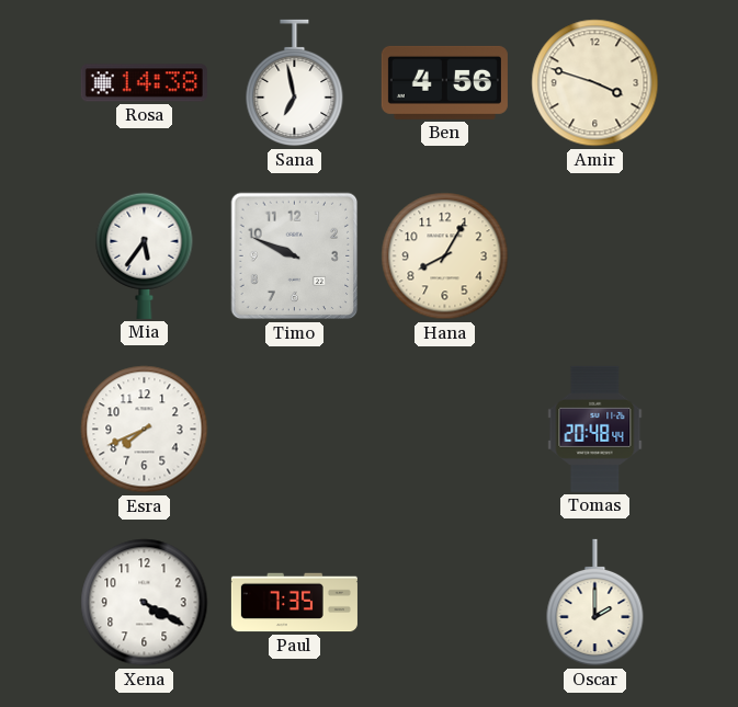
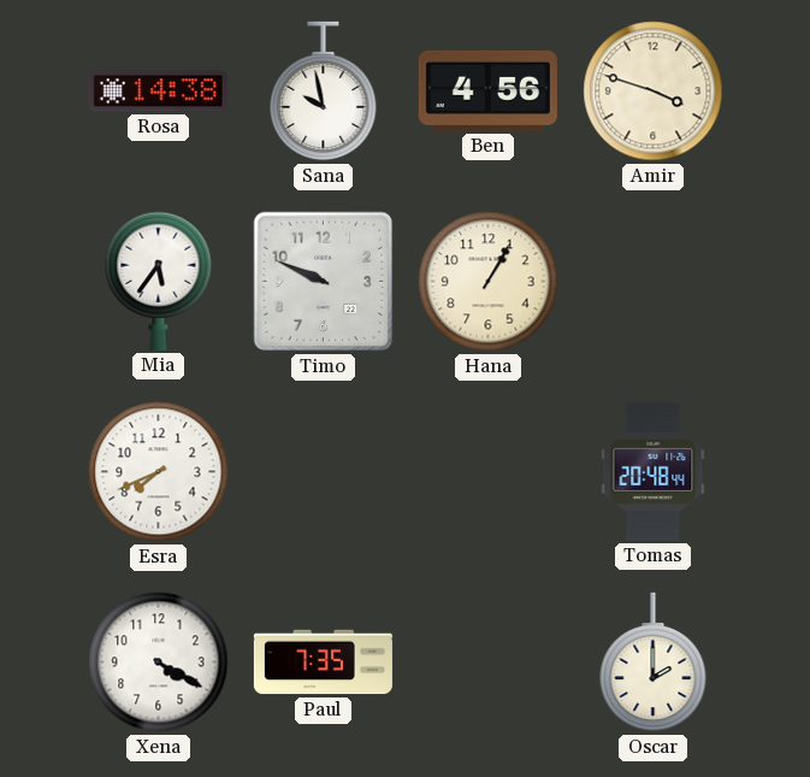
Sana: 6:58 -> 9:58 (324, 92)
Hana: 8:05 -> 1:05 (489, 282)
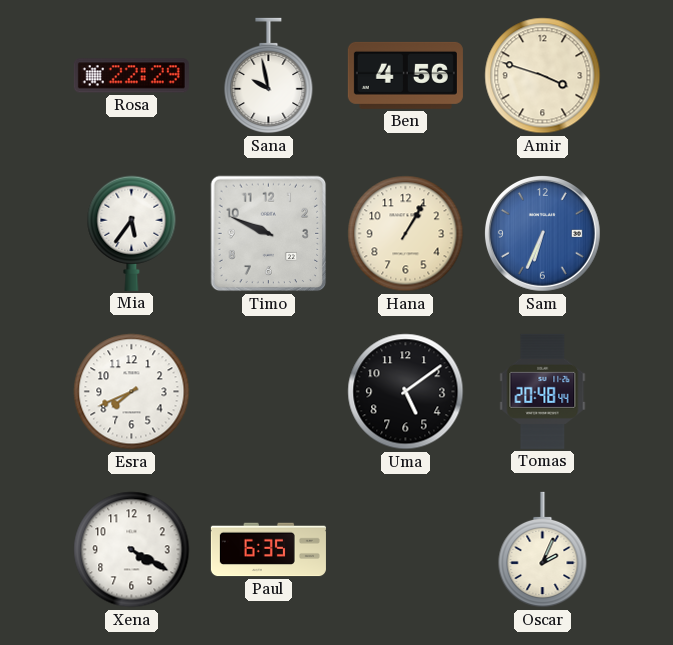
Rosa: 14:38 -> 22:29 (131, 76)
Sam: none -> 6:34 (542, 233)
Uma: none -> 5:09 (406, 392)
Paul: 7:35 -> 6:35 (268, 550)
Oscar: 2:00 -> 2:04 (543, 550)
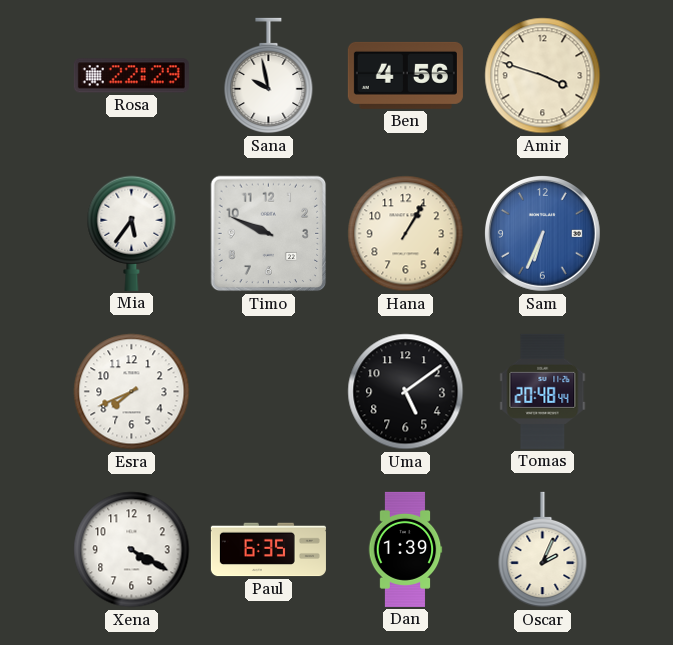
Dan: none -> 1:39 (405, 549)
